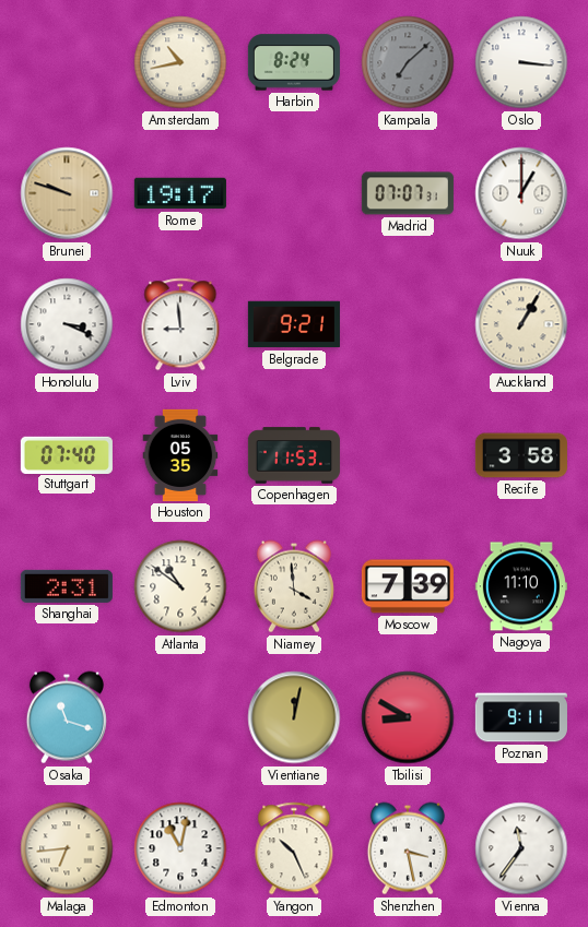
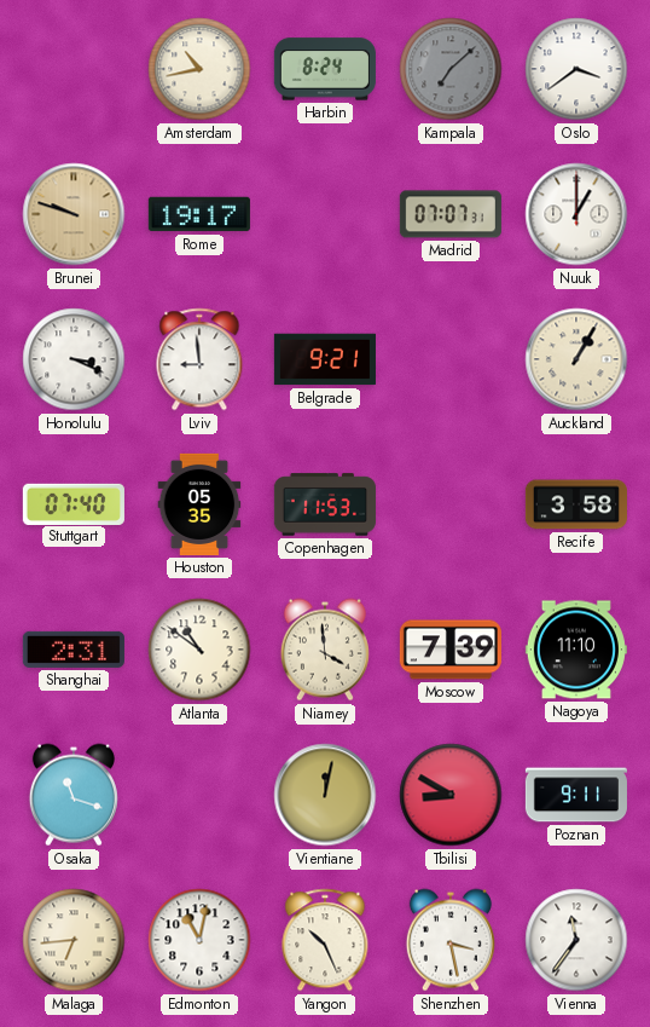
Oslo: 3:16 -> 3:39 (576, 69)
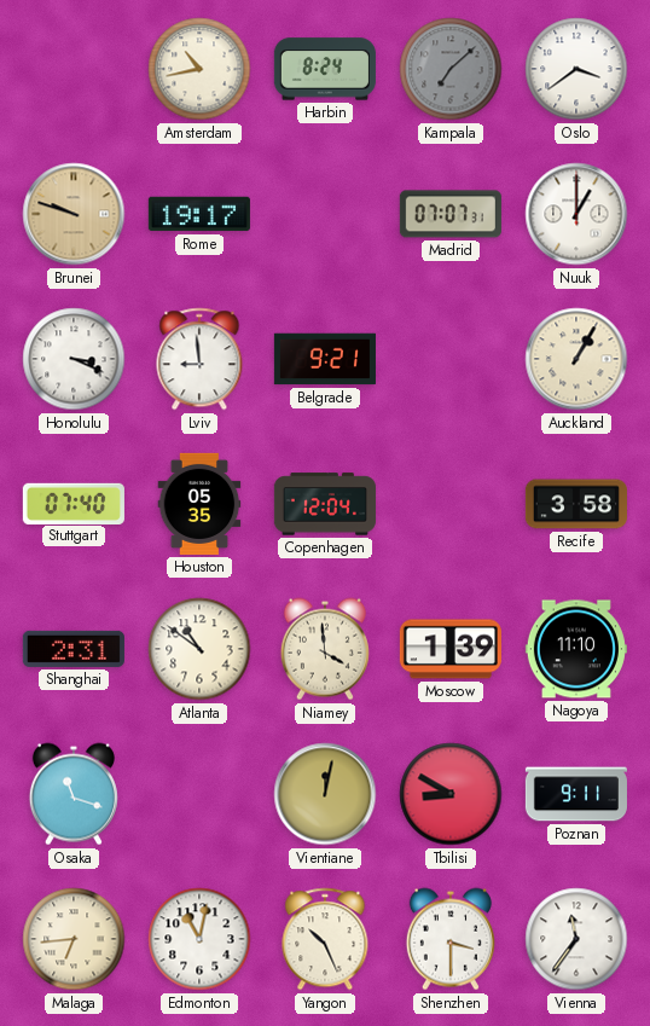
Copenhagen: 11:53 -> 12:04 (325, 504)
Moscow: 7:39 -> 1:39 (451, 649)
Shenzhen: 3:28 -> 3:30 (451, 939)
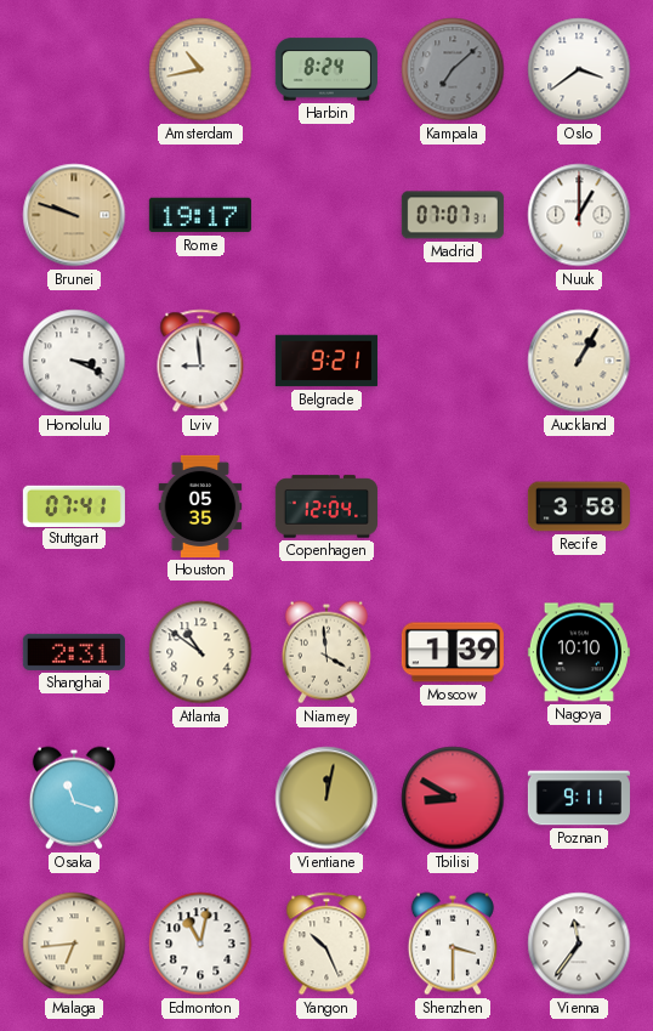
Stuttgart: 07:40 -> 07:41 (74, 505)
Nagoya: 11:10 -> 10:10 (579, 652)
